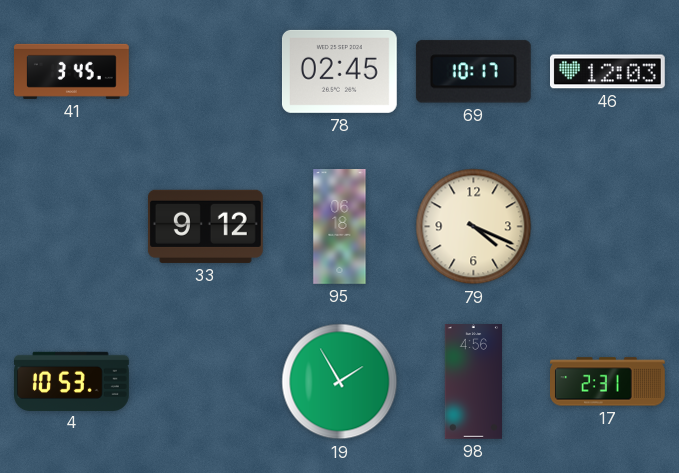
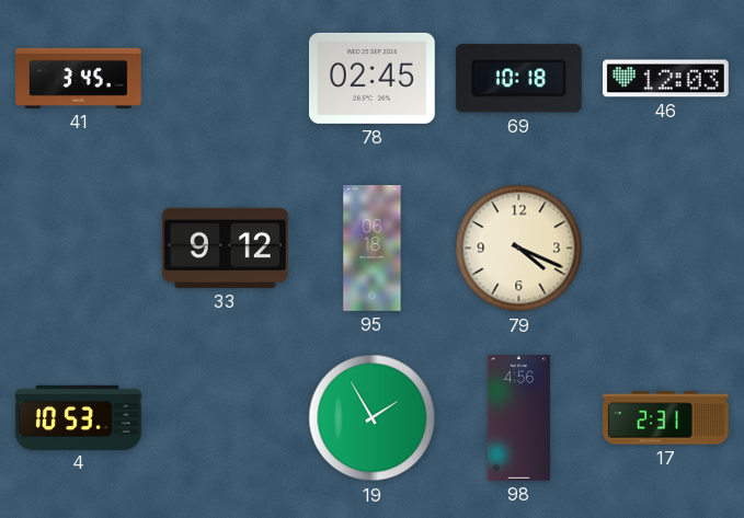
69: 10:17 -> 10:18 (518, 79)
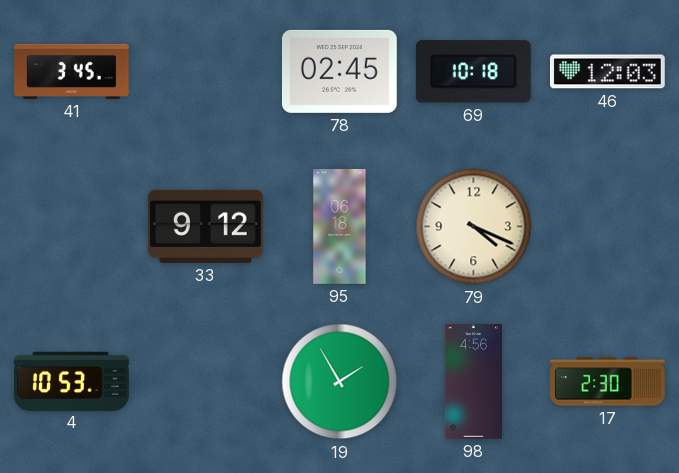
17: 2:31 -> 2:30 (608, 382)
